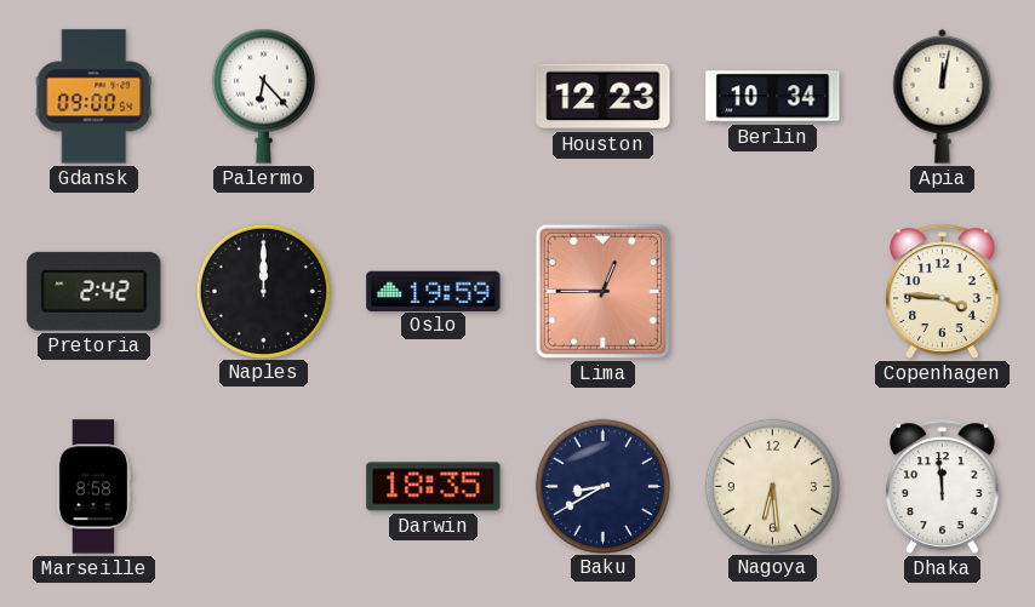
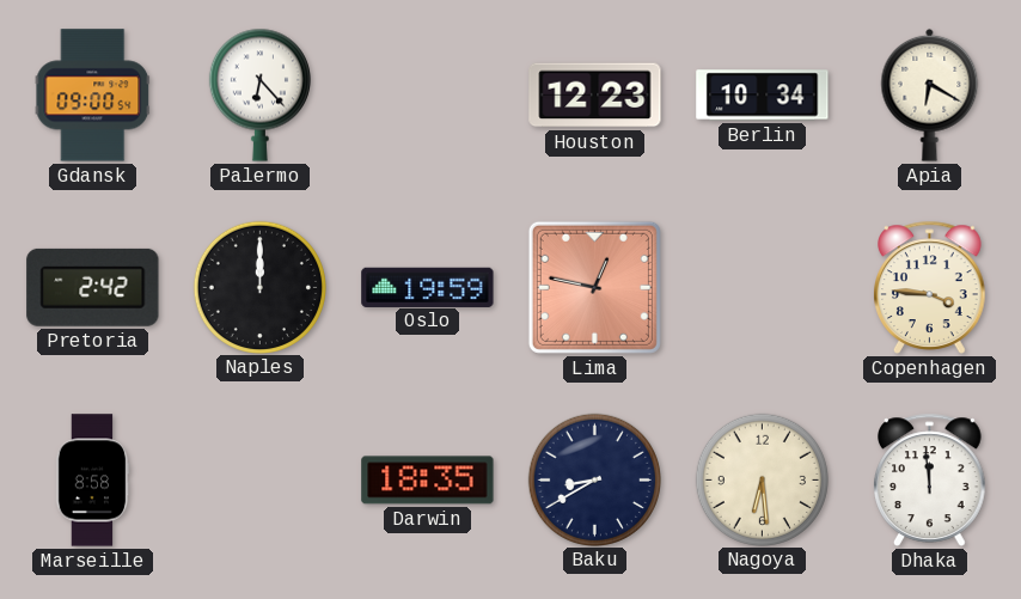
Apia: 12:02 -> 6:20 (930, 94)
Lima: 12:45 -> 12:47 (594, 287)
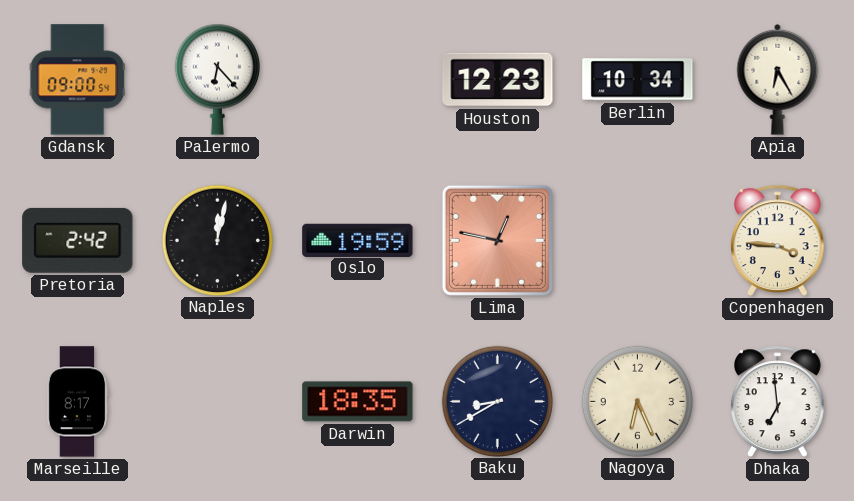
Apia: 6:20 -> 6:25 (778, 79)
Naples: 12:00 -> 12:02 (217, 240)
Marseille: 8:58 -> 8:17 (77, 402)
Nagoya: 6:29 -> 6:26 (637, 401)
Dhaka: 11:59 -> 6:59 (778, 401)
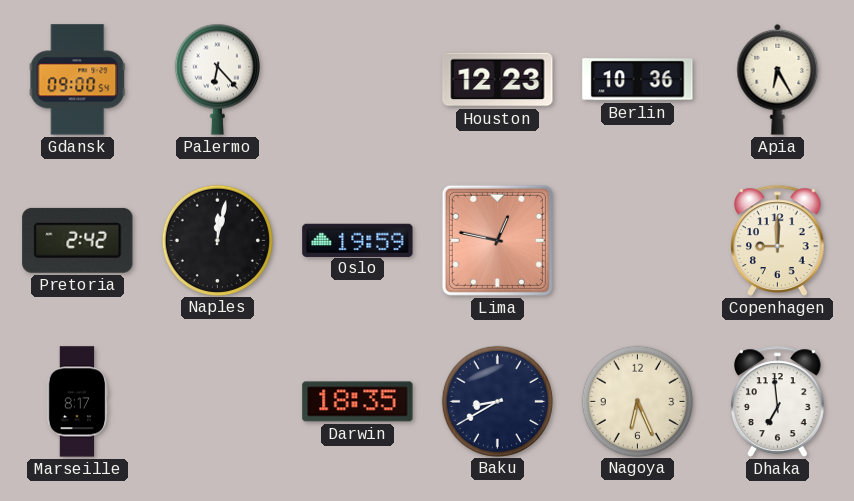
Berlin: 10:34 -> 10:36 (638, 80)
Copenhagen: 3:46 -> 9:00 (778, 240)
